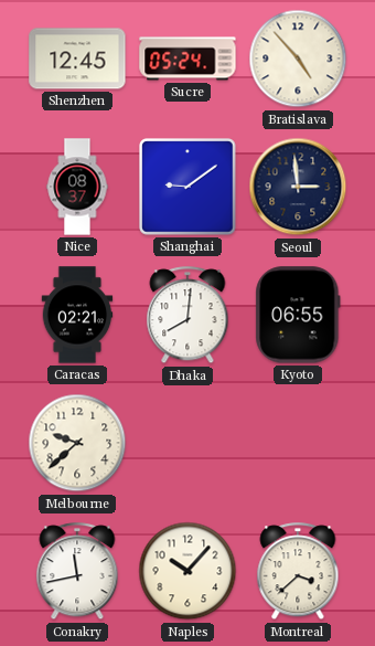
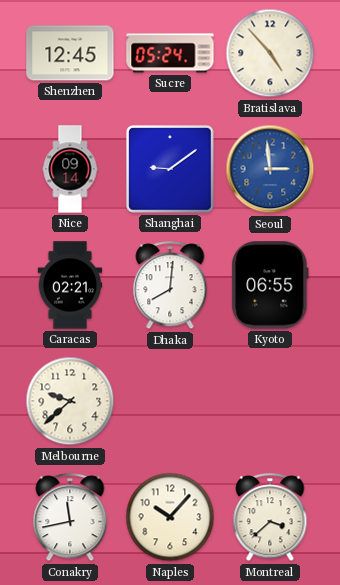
Nice: 08:37 -> 09:14 (70, 169)
Seoul dial: navy -> blue (270, 169)
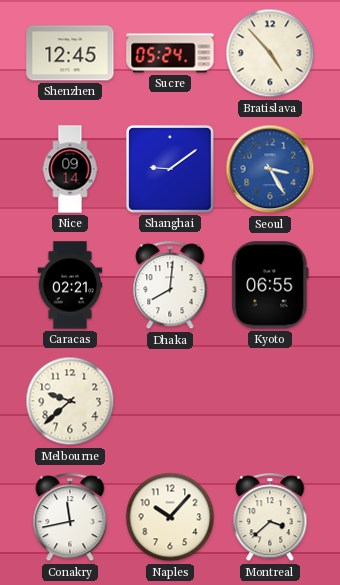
Seoul: 2:59 -> 3:25 (270, 169)
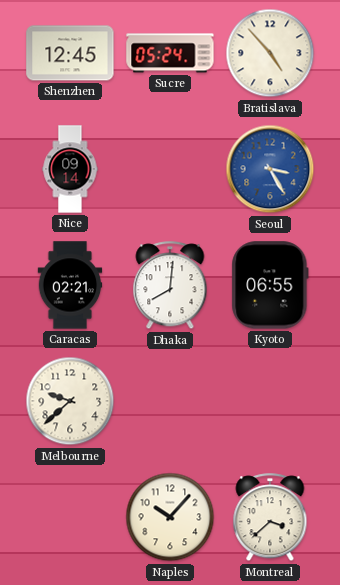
Shanghai: 9:09 -> none (171, 170)
Conakry: 11:43 -> none (70, 518)
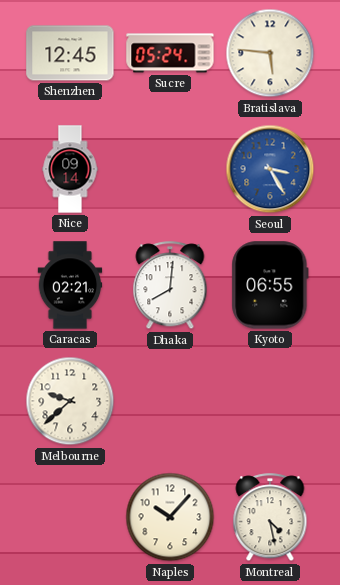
Bratislava: 4:53 -> 5:46 (270, 53)
Montreal: 3:38 -> 4:28 (270, 518)
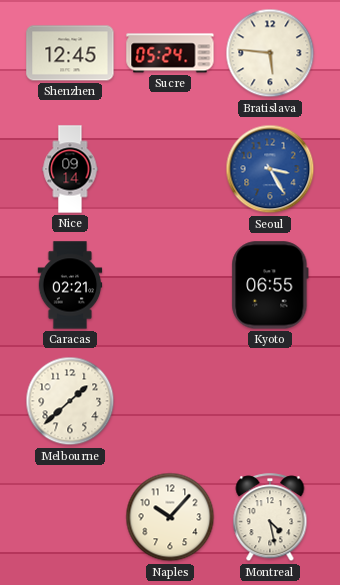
Dhaka: 8:01 -> none (170, 286)
Melbourne: 9:38 -> 1:38 (70, 401)
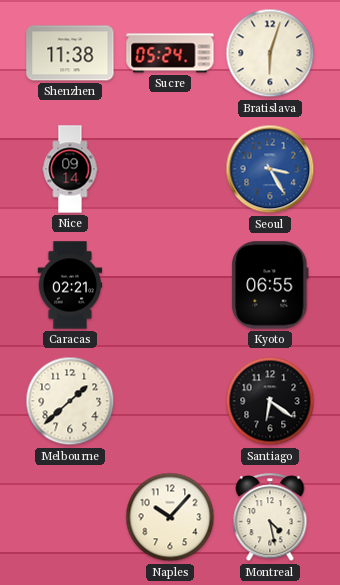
Shenzhen: 12:45 -> 11:38 (70, 53)
Bratislava: 5:46 -> 6:03 (270, 53)
Santiago: none -> 6:21 (270, 401)
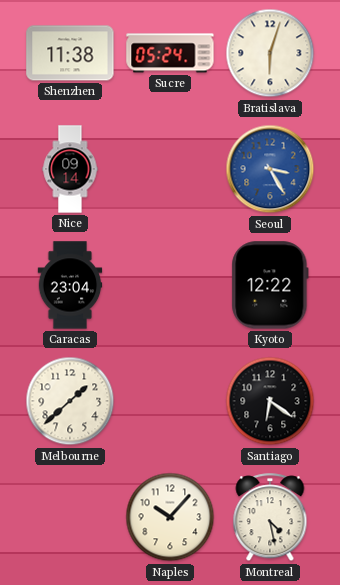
Caracas: 02:21 -> 23:04 (70, 285)
Kyoto: 06:55 -> 12:22 (270, 285)
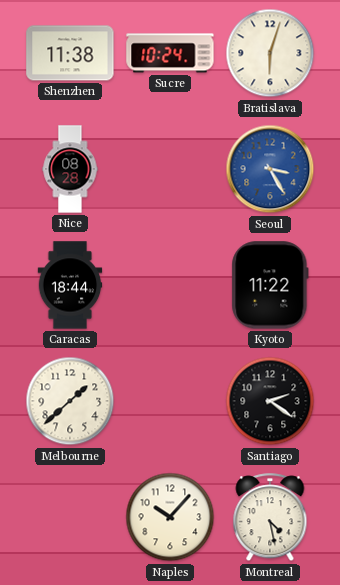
Sucre: 05:24 -> 10:24 (170, 53)
Nice: 09:14 -> 08:28 (70, 169)
Caracas: 23:04 -> 18:44 (70, 285)
Kyoto: 12:22 -> 11:22 (270, 285)
Santiago: 6:21 -> 2:21 (270, 401)
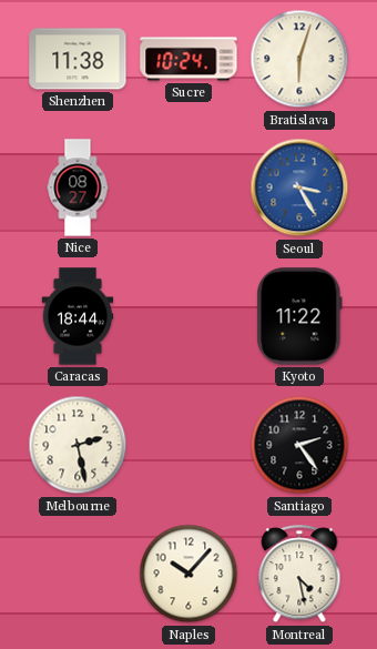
Nice: 08:28 -> 08:27 (78, 187)
Melbourne: 1:38 -> 2:28 (78, 445)
Santiago: 2:21 -> 2:24 (299, 445)
